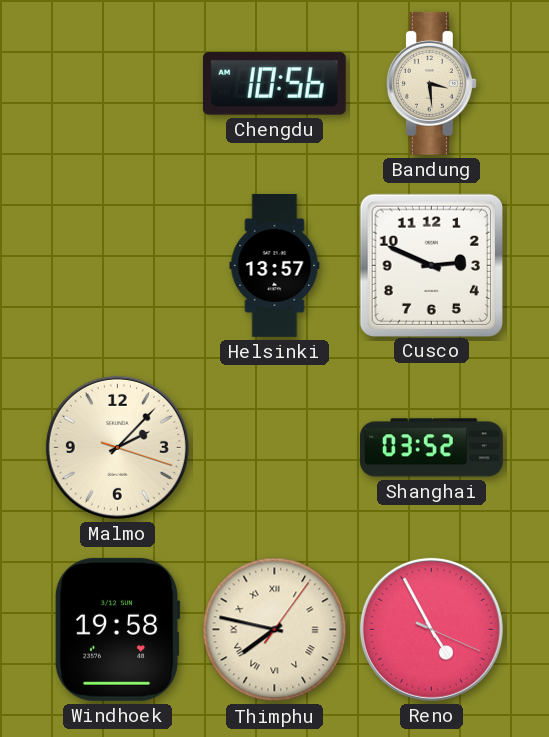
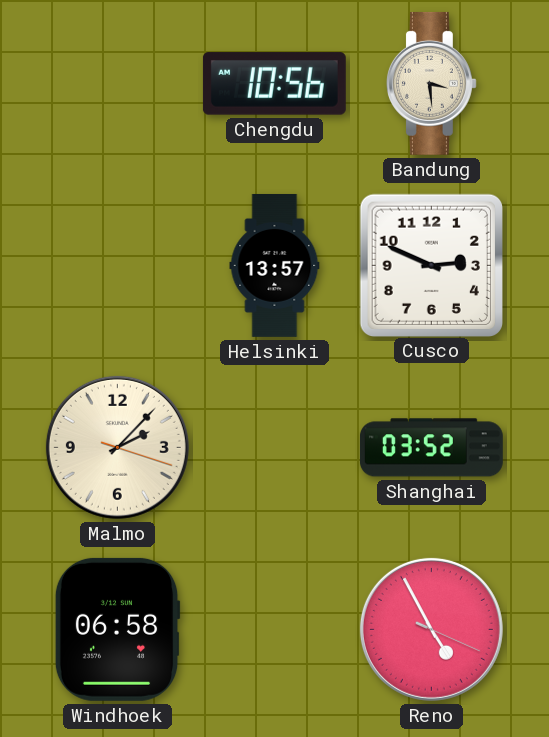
Windhoek: 19:58 -> 06:58 (117, 629)
Thimphu: 7:47 -> none (275, 630)
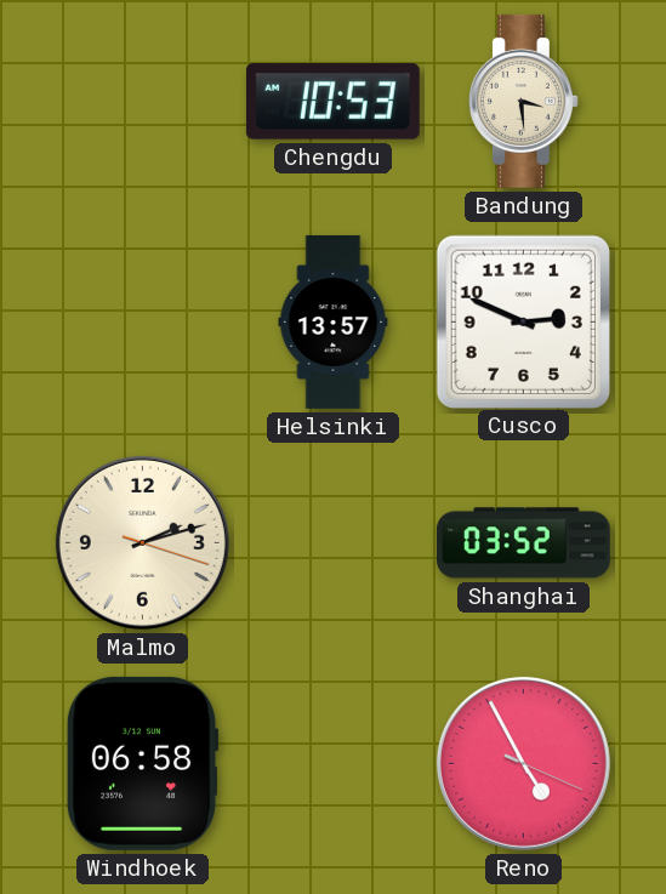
Chengdu: 10:56 -> 10:53 (332, 102)
Malmo: 2:07 -> 2:12 (142, 542)
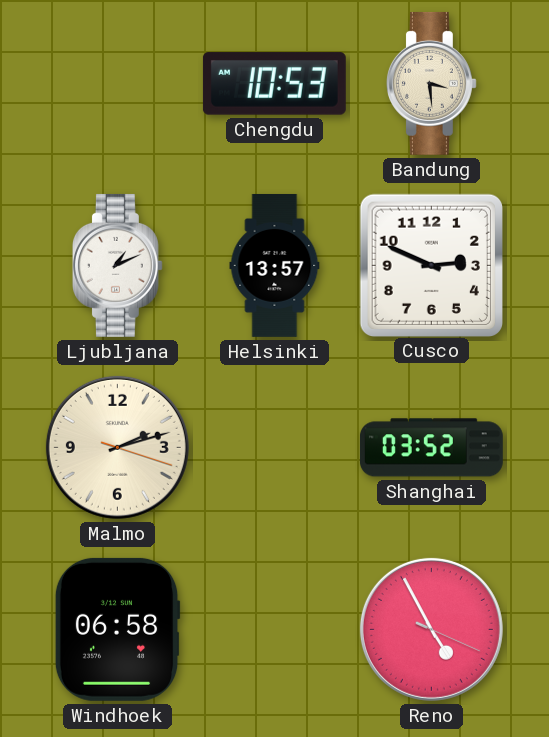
Ljubljana: none -> 1:11 (117, 265)
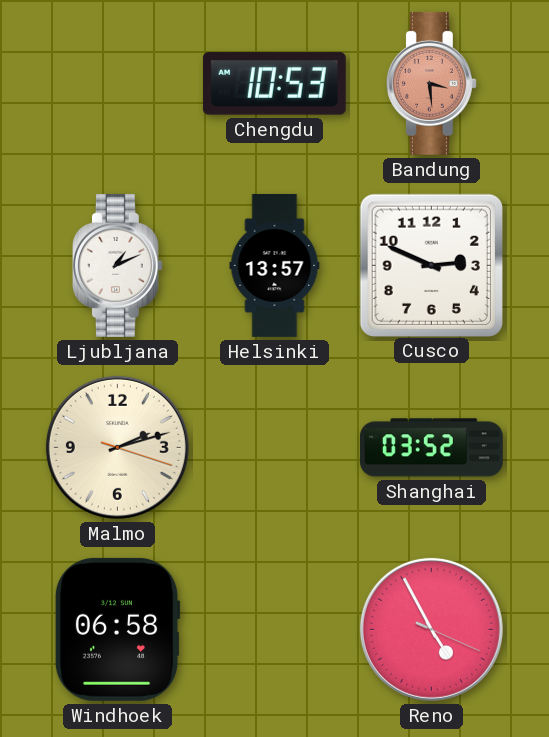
Bandung dial: cream -> salmon (431, 83)
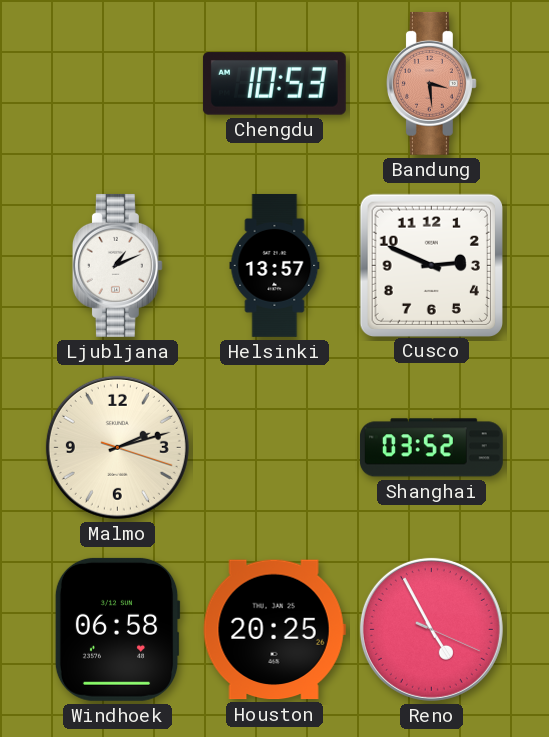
Houston: none -> 20:25 (274, 630)
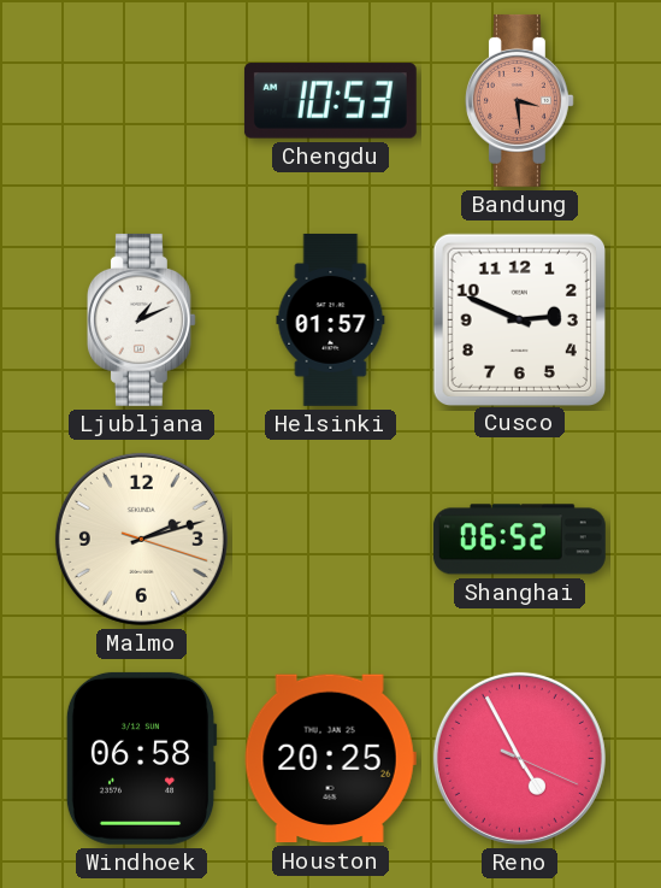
Helsinki: 13:57 -> 01:57 (331, 319)
Shanghai: 03:52 -> 06:52 (519, 540)
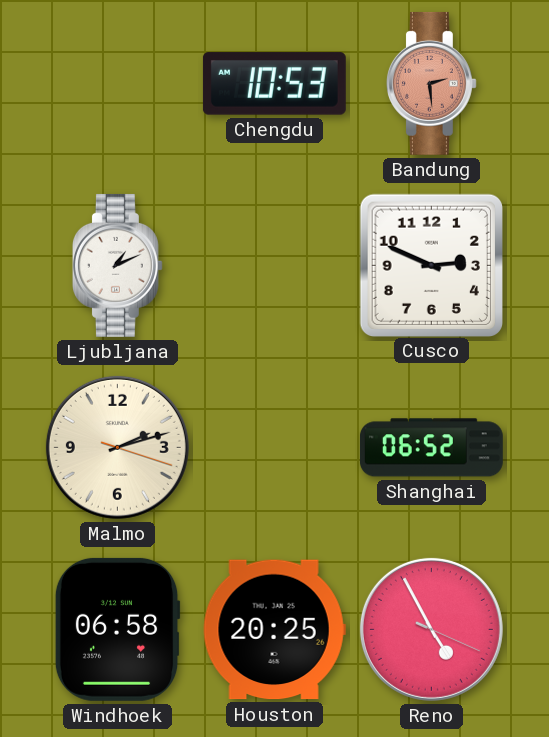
Bandung: 3:29 -> 2:29 (431, 83)
Helsinki: 01:57 -> none (331, 319)
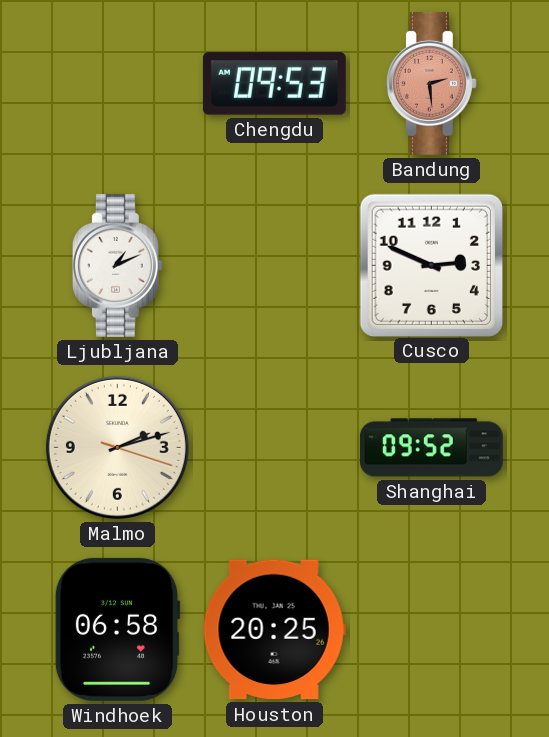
Chengdu: 10:53 -> 09:53 (274, 84)
Shanghai: 06:52 -> 09:52 (431, 448)
Reno: 4:55 -> none (431, 629)
